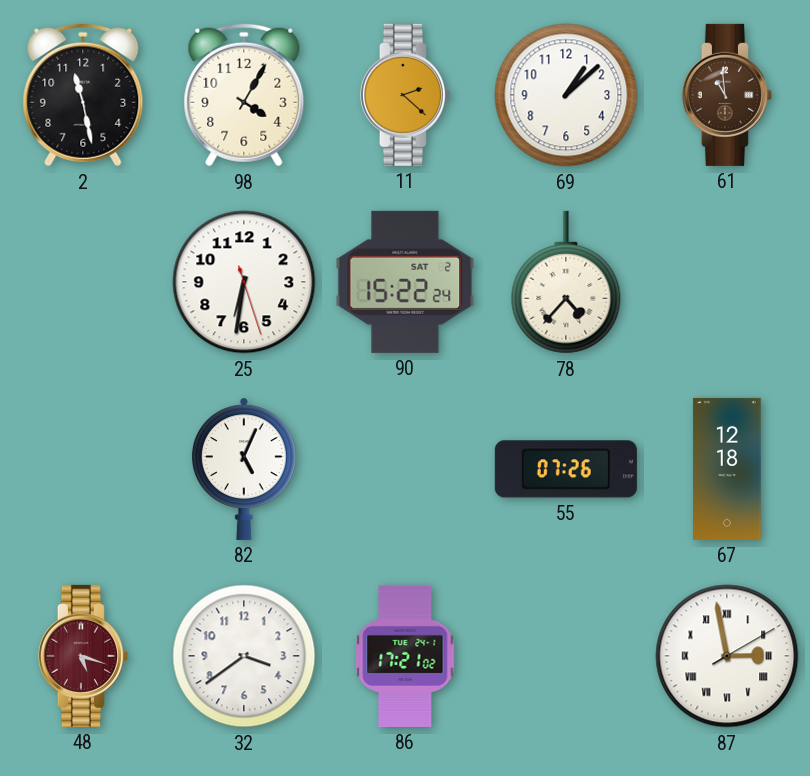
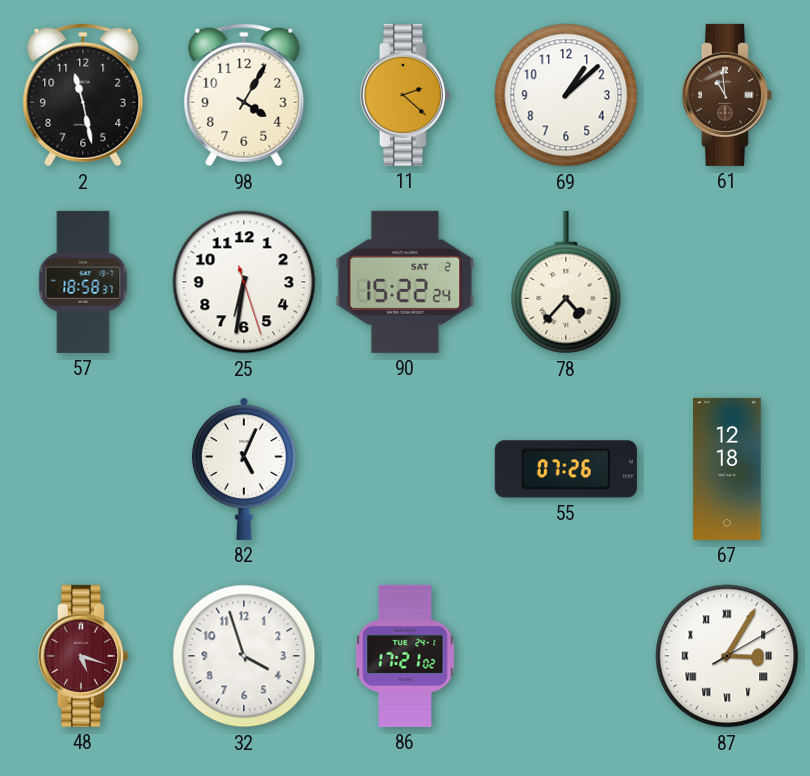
57: none -> 18:58 (83, 282)
32: 3:39 -> 3:57 (244, 656)
87: 2:58 -> 3:05 (727, 656)
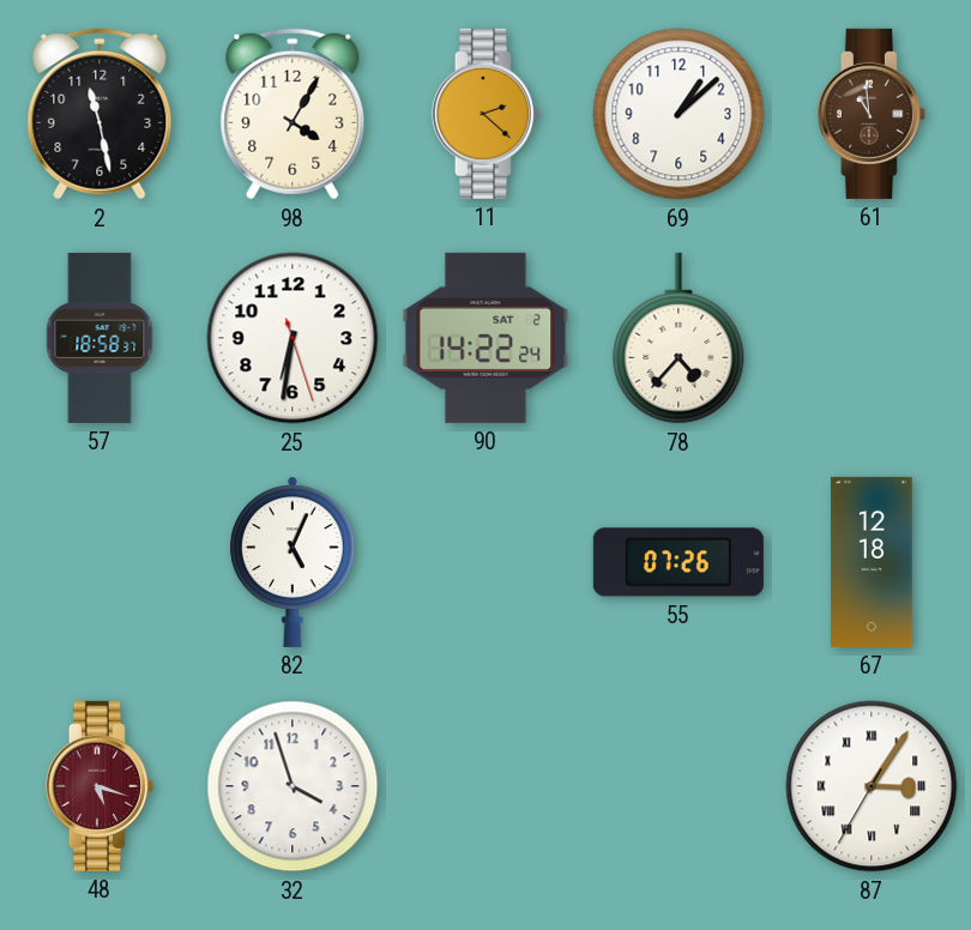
90: 15:22 -> 14:22 (486, 338)
86: 17:21 -> none (405, 656)
87: 3:05:10 -> 3:05:35 (872, 786)
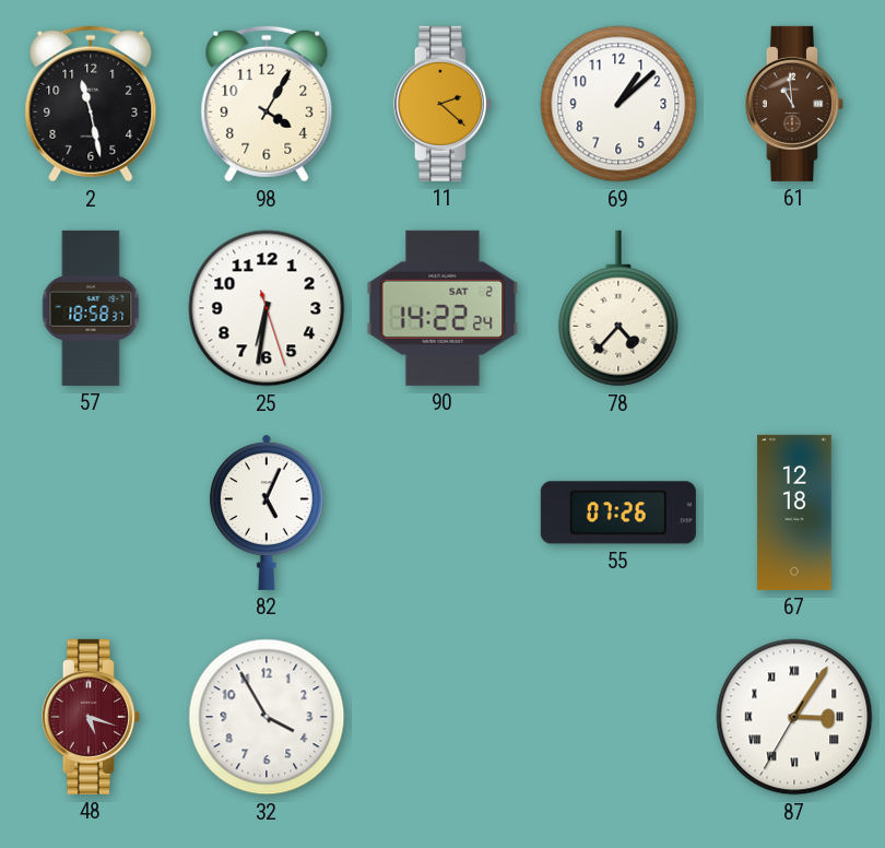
32: 3:57 -> 3:55 (267, 717)
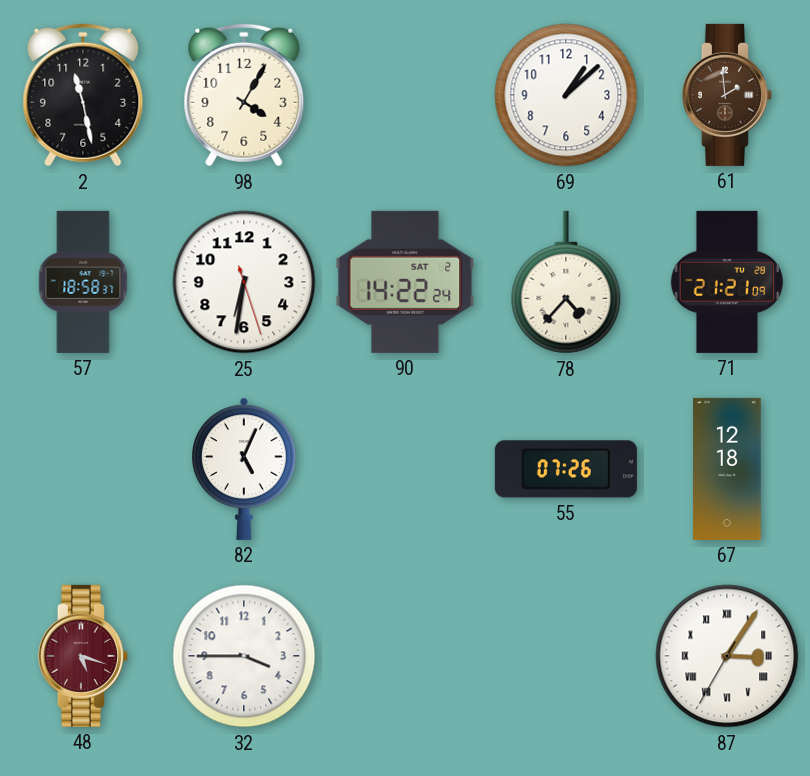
11: 2:22 -> none (442, 104)
61: 10:59 -> 1:59 (727, 95)
71: none -> 21:21 (727, 282)
32: 3:55 -> 3:45 (244, 656)
